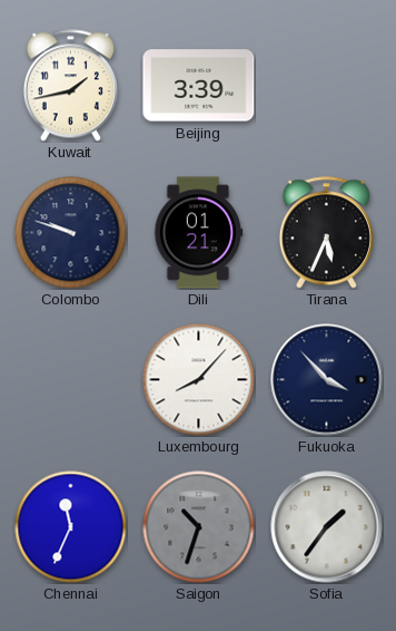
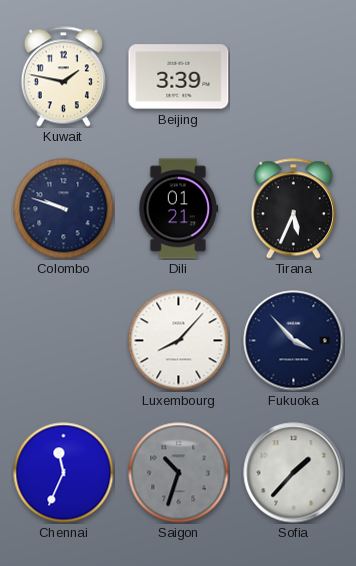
Kuwait: 1:43 -> 1:47 (63, 77)
Sofia: 1:36 -> 1:37 (294, 473)
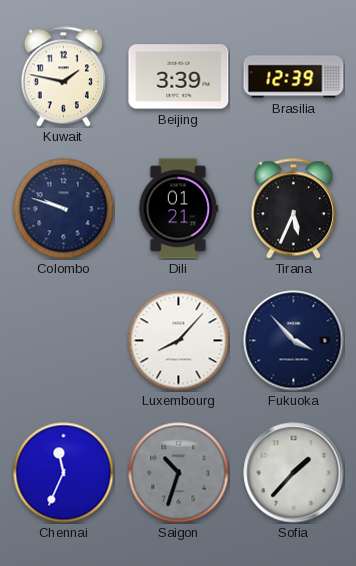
Brasilia: none -> 12:39 (294, 77)
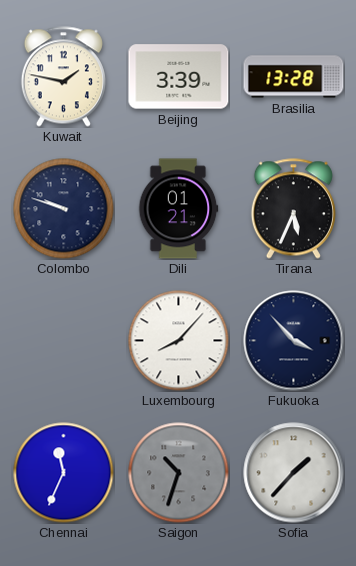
Brasilia: 12:39 -> 13:28 (294, 77)
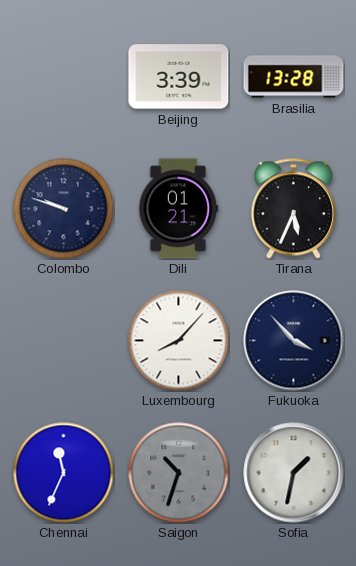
Kuwait: 1:47 -> none (63, 77)
Sofia: 1:37 -> 1:32 (294, 473)
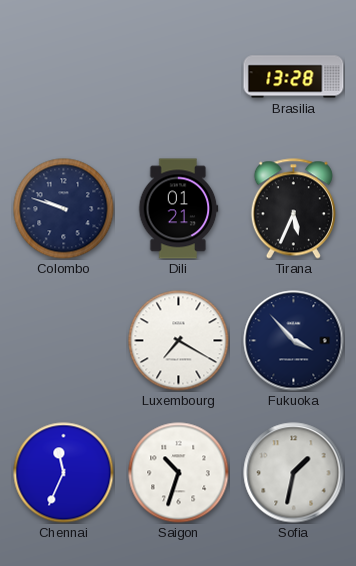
Beijing: 3:39 -> none (179, 77)
Luxembourg: 8:07 -> 7:20 (179, 341)
Saigon dial: grey -> white (179, 473)
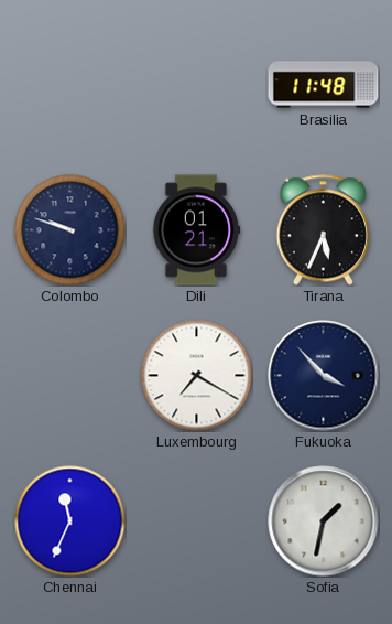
Brasilia: 13:28 -> 11:48 (324, 85)
Saigon: 10:33 -> none (179, 473)
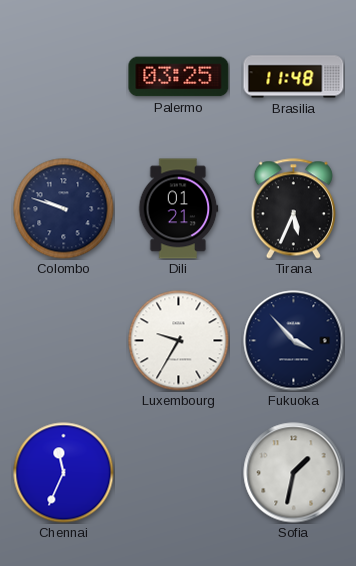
Palermo: none -> 03:25 (179, 77)
Luxembourg: 7:20 -> 9:35 (179, 341)
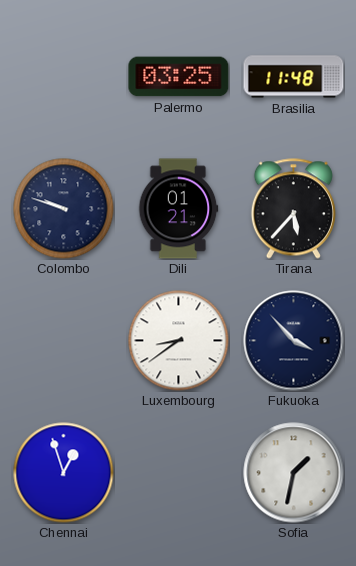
Tirana: 5:34 -> 5:37 (293, 209)
Luxembourg: 9:35 -> 8:39 (179, 341)
Chennai: 11:34 -> 12:57 (64, 473)
